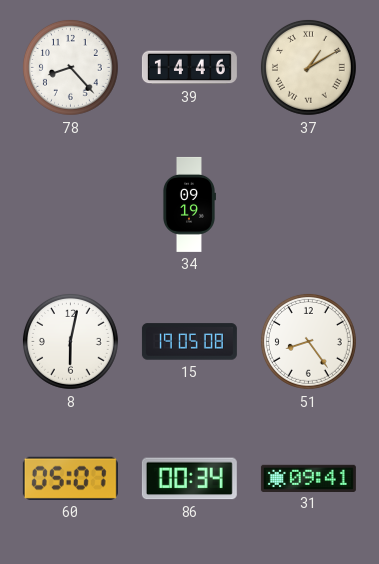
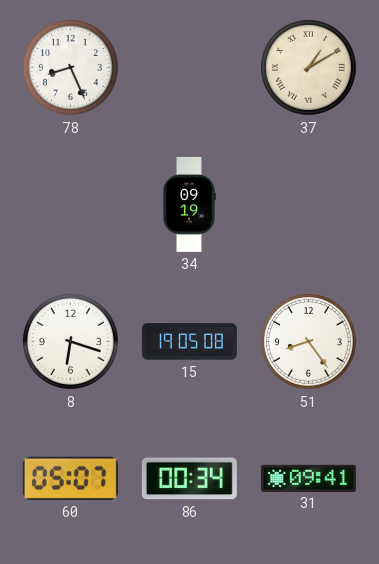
78: 8:23 -> 8:26 (70, 67)
39: 14:46 -> none (189, 68)
8: 6:02 -> 6:18 (70, 341)
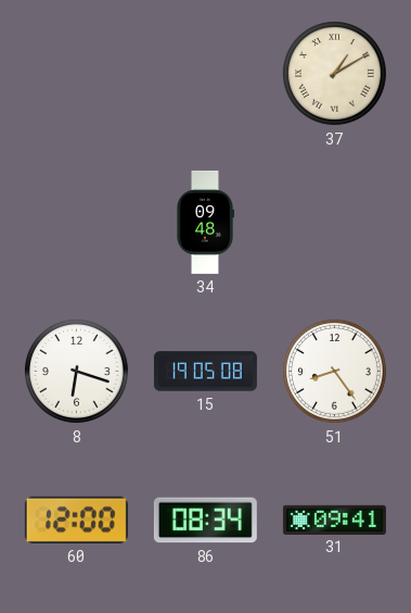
78: 8:26 -> none (70, 67)
34: 09:19 -> 09:48 (205, 222)
60: 05:07 -> 12:00 (76, 520)
86: 00:34 -> 08:34 (205, 521)
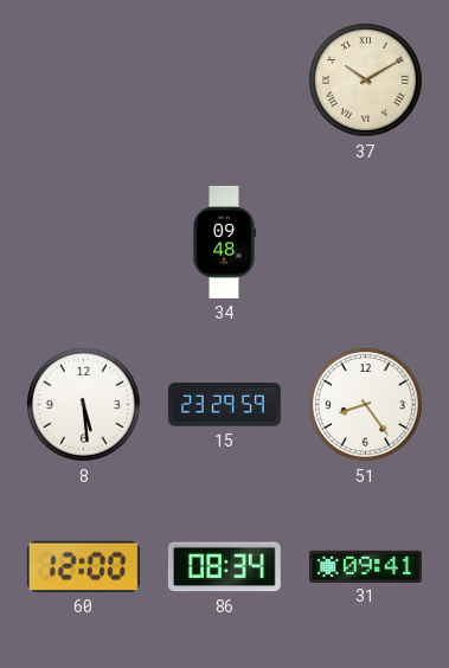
37: 1:10 -> 10:10 (365, 79)
8: 6:18 -> 5:29 (83, 404)
15: 19:05 -> 23:29 (224, 405)
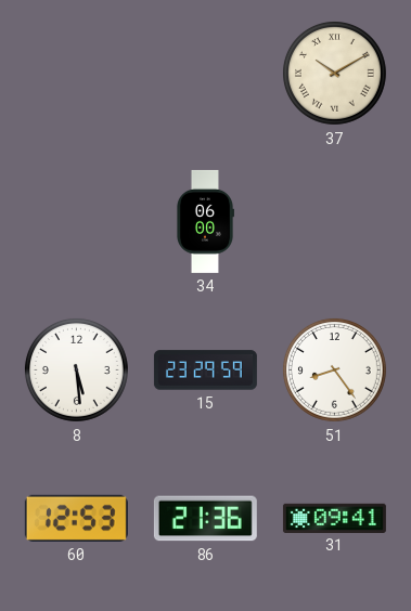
34: 09:48 -> 06:00 (205, 221)
60: 12:00 -> 12:53 (76, 518)
86: 08:34 -> 21:36 (205, 519)
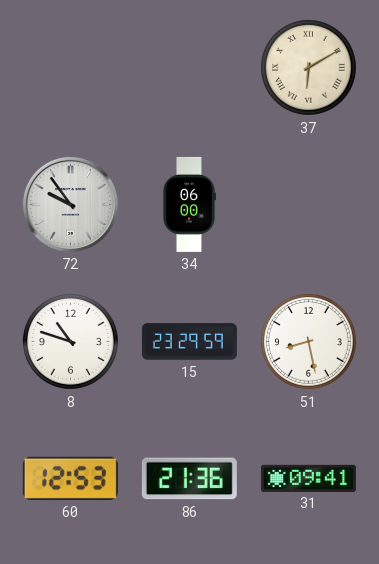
37: 10:10 -> 6:10 (308, 67)
72: none -> 9:54 (70, 204)
8: 5:29 -> 10:48 (70, 341)
51: 8:24 -> 8:28 (308, 341)
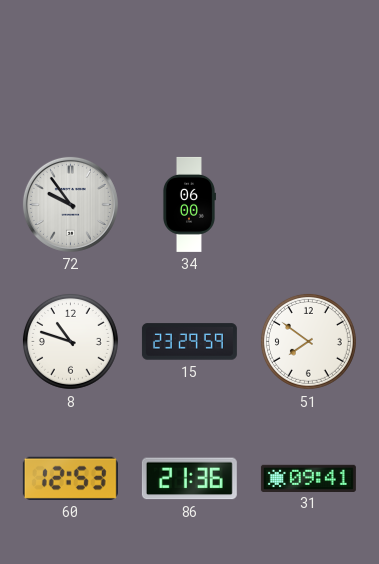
37: 6:10 -> none (308, 67)
51: 8:28 -> 7:51 (308, 341)
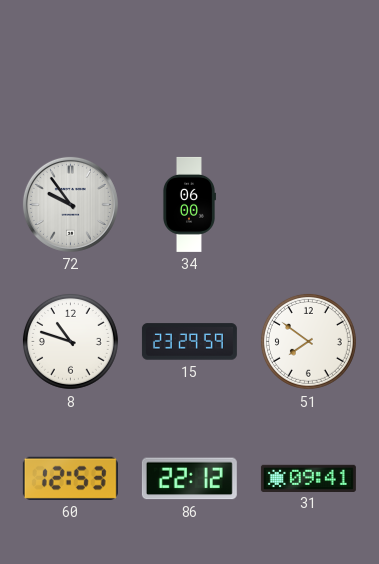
86: 21:36 -> 22:12 (189, 479)
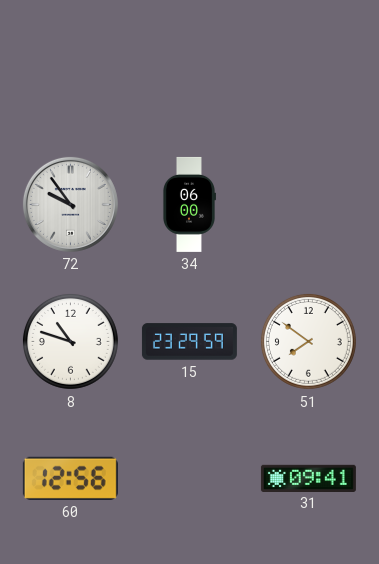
60: 12:53 -> 12:56 (70, 478)
86: 22:12 -> none (189, 479)
